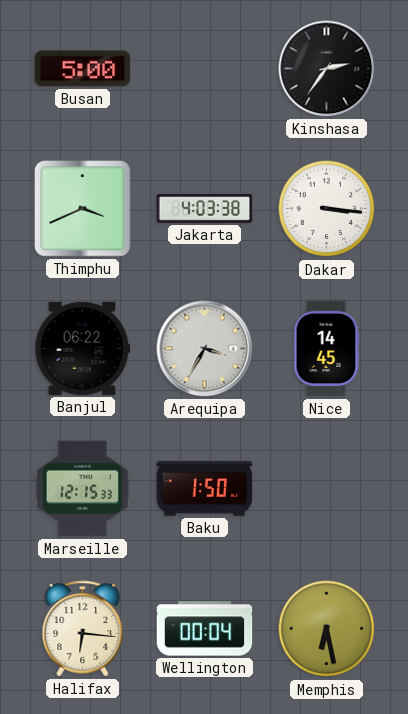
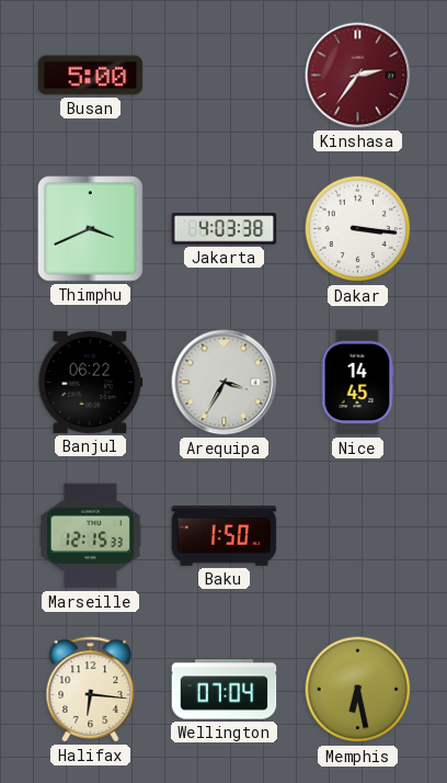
Kinshasa dial: black -> burgundy (358, 76)
Wellington: 00:04 -> 07:04 (225, 690)
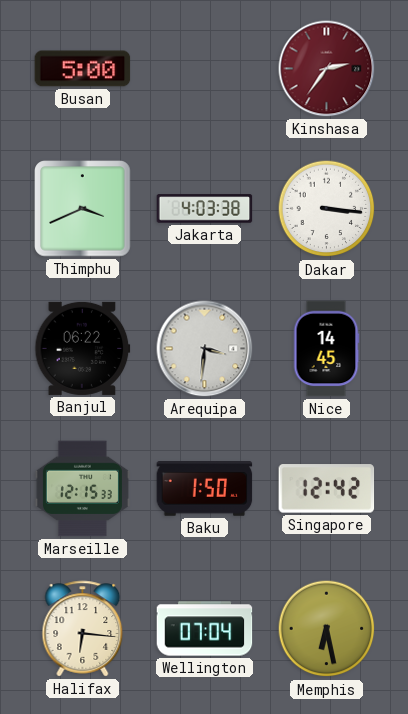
Arequipa: 3:35 -> 3:31 (205, 349)
Singapore: none -> 12:42 (327, 489)
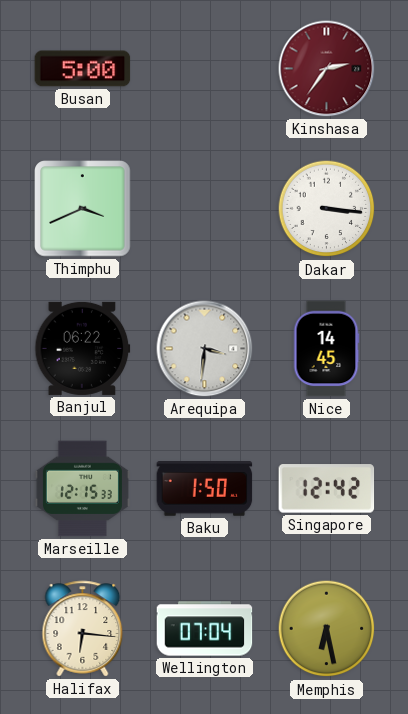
Jakarta: 4:03 -> none (205, 209)
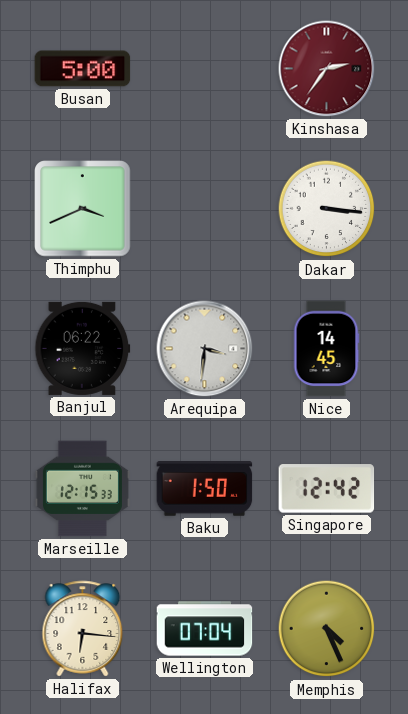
Memphis: 6:28 -> 4:26 (327, 629)
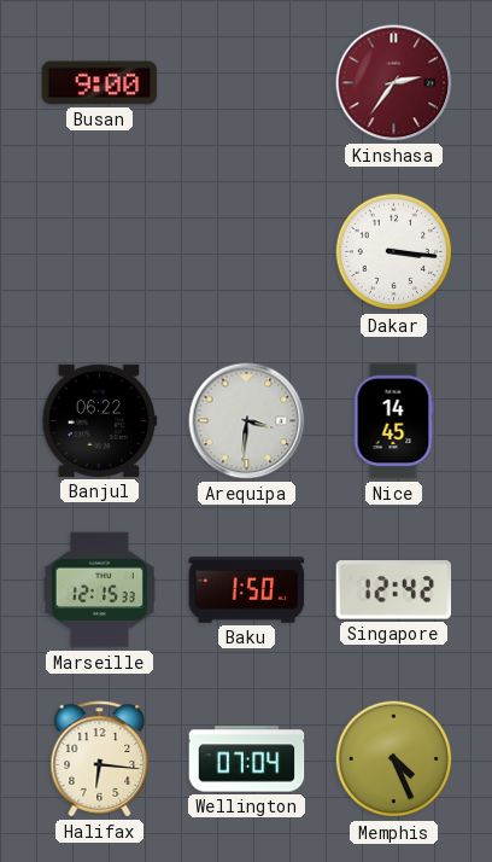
Busan: 5:00 -> 9:00 (100, 83)
Thimphu: 3:41 -> none (83, 209)
